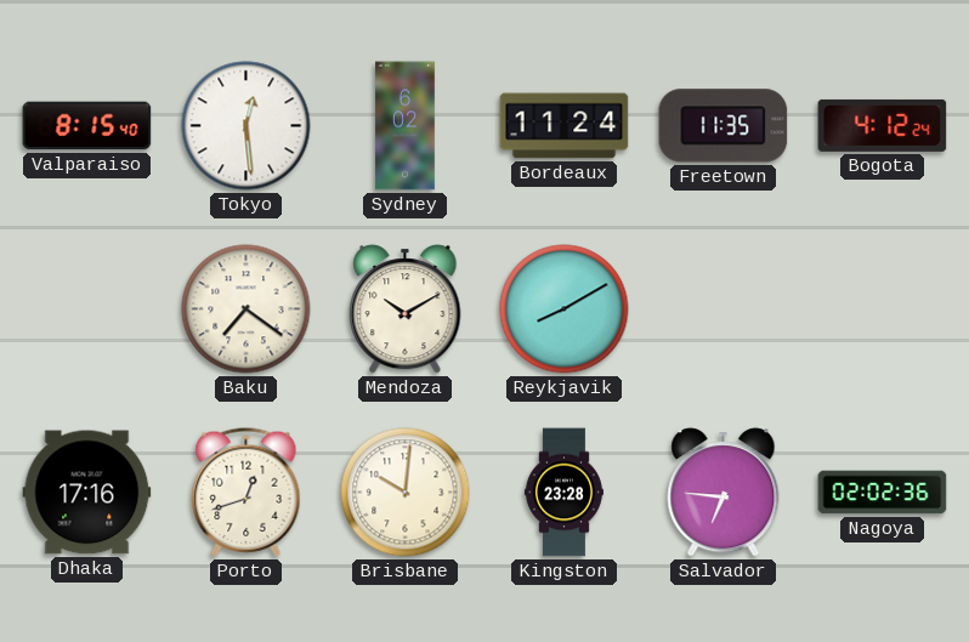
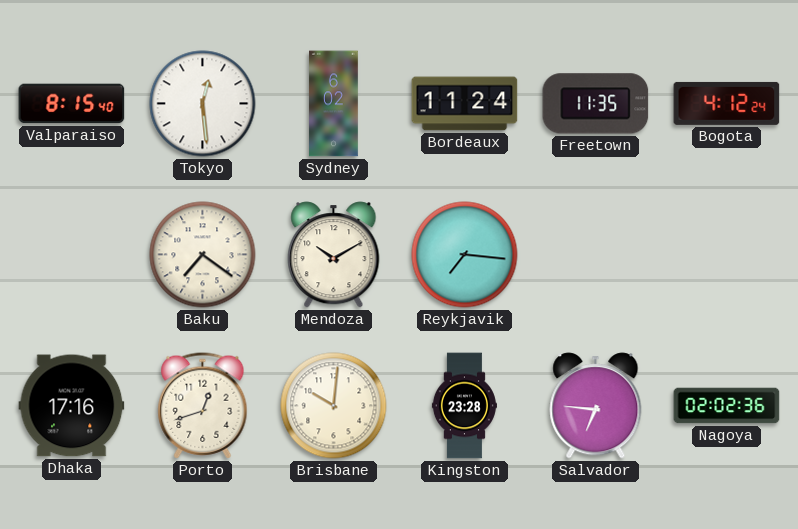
Reykjavik: 8:10 -> 7:16 (465, 255)
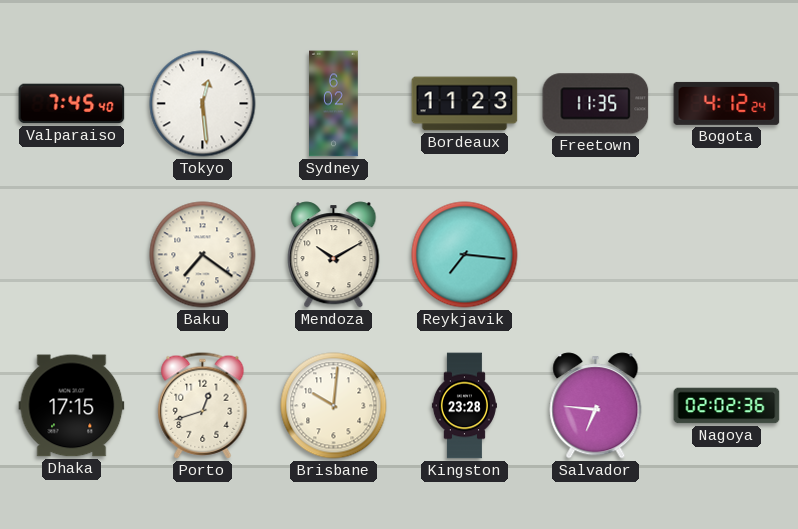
Valparaiso: 8:15 -> 7:45 (72, 104)
Bordeaux: 11:24 -> 11:23 (465, 104)
Dhaka: 17:16 -> 17:15 (72, 406)
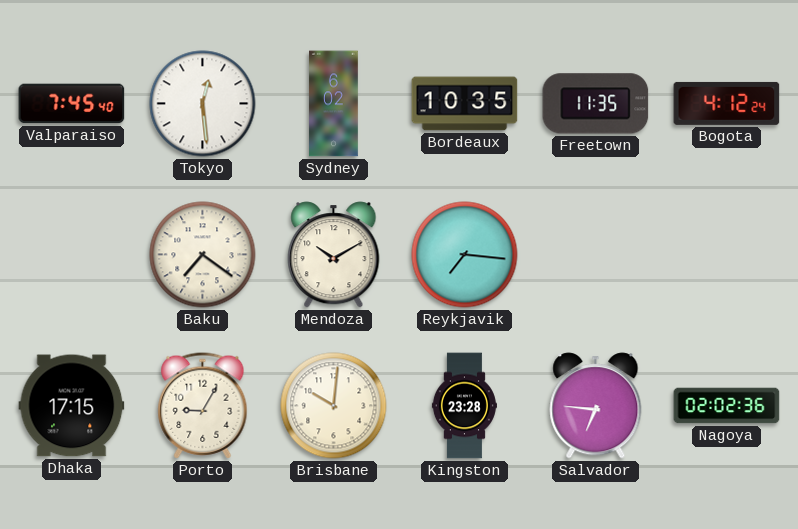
Bordeaux: 11:23 -> 10:35 (465, 104)
Porto: 12:42 -> 9:05 (203, 406)
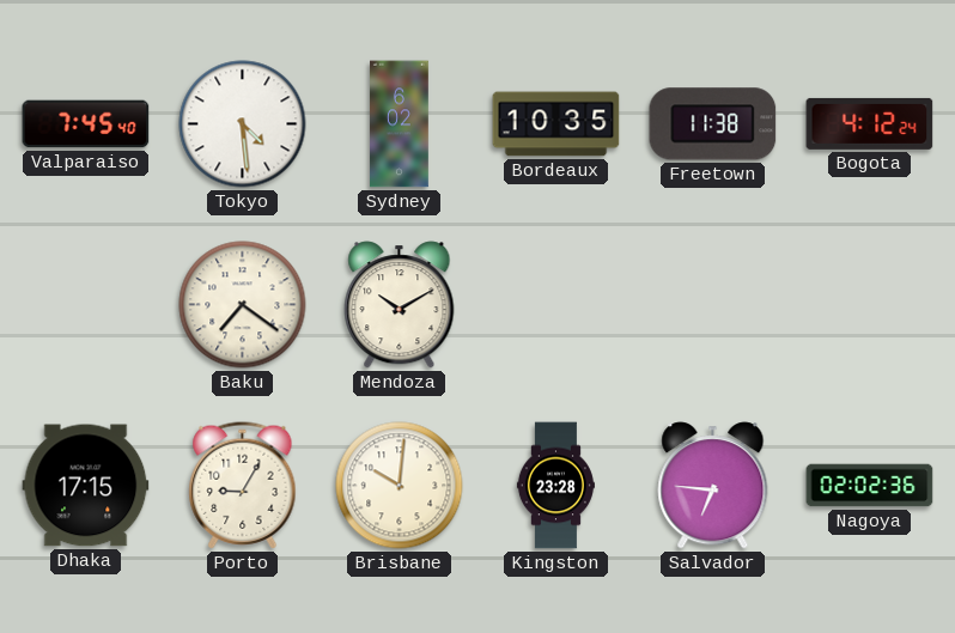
Tokyo: 12:29 -> 4:29 (243, 124)
Freetown: 11:35 -> 11:38 (713, 124)
Reykjavik: 7:16 -> none (465, 255)
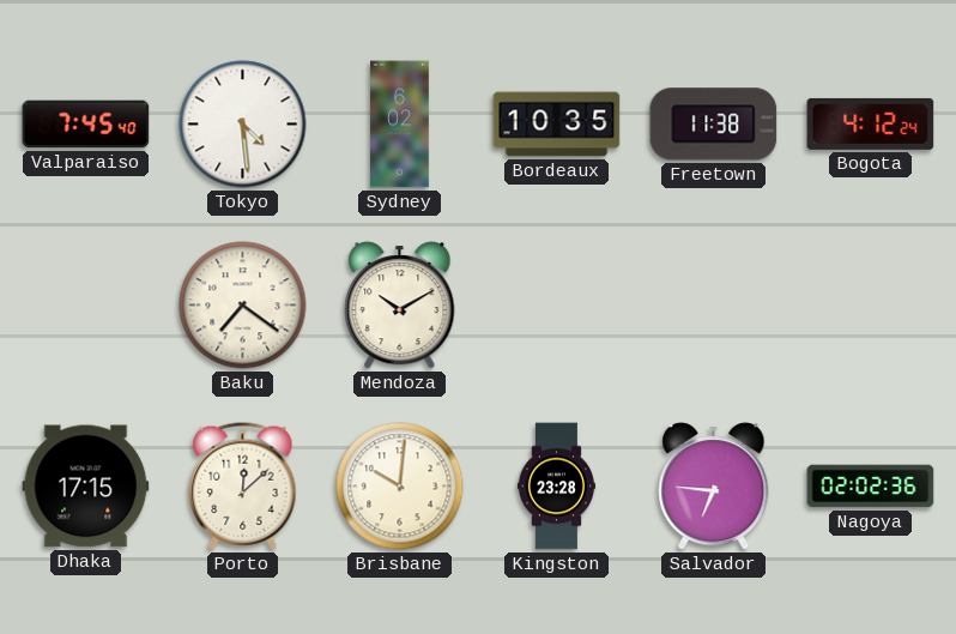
Porto: 9:05 -> 12:08 (243, 487)
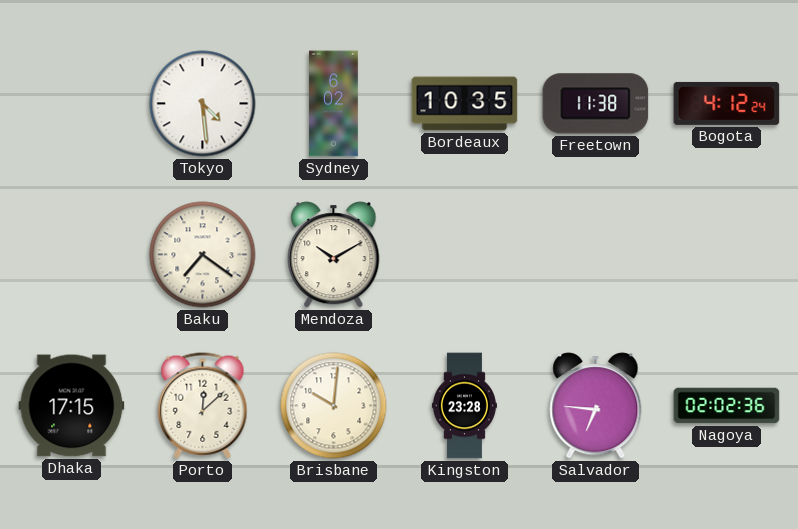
Valparaiso: 7:45 -> none (86, 125)
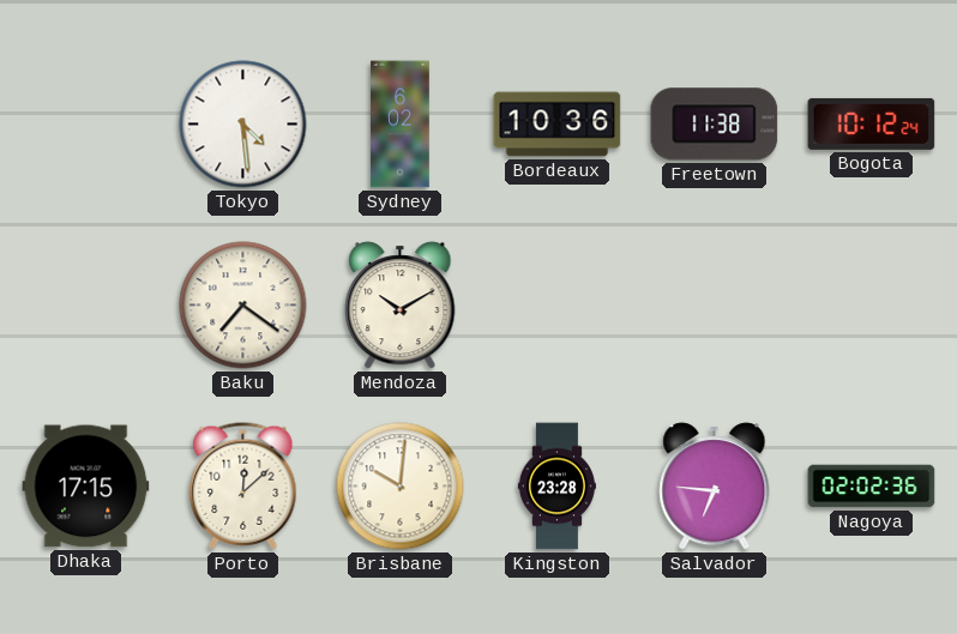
Bordeaux: 10:35 -> 10:36 (558, 125)
Bogota: 4:12 -> 10:12 (872, 123)
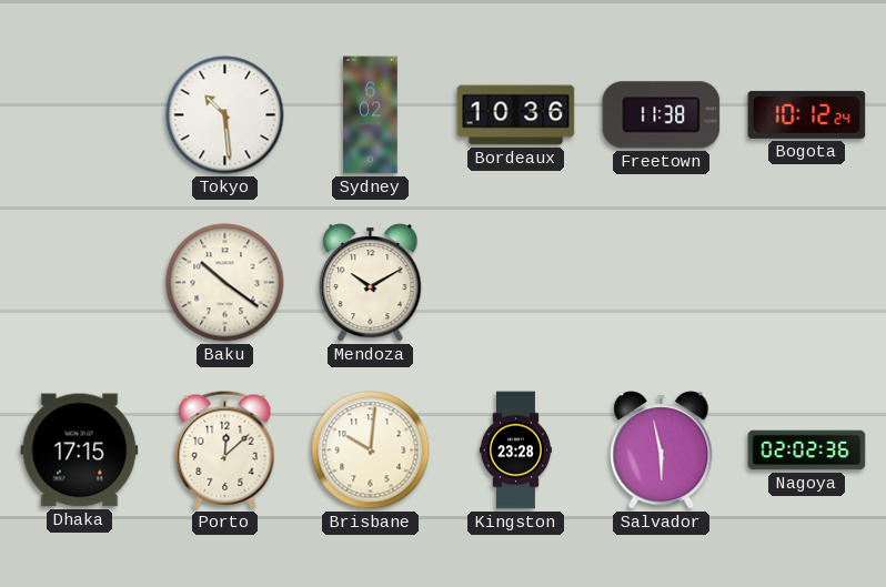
Tokyo: 4:29 -> 10:29 (225, 115)
Baku: 7:21 -> 10:21 (225, 283)
Salvador: 6:46 -> 5:58 (662, 451)
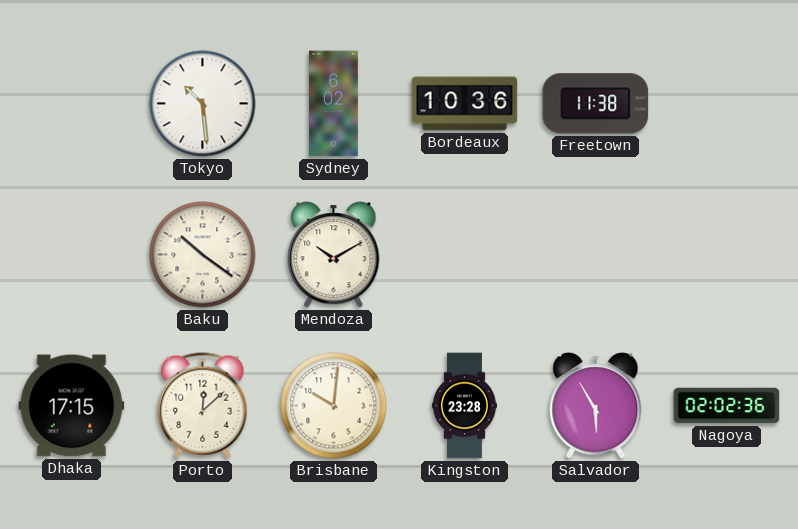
Bogota: 10:12 -> none (807, 114)
Salvador: 5:58 -> 5:55 (596, 406)
